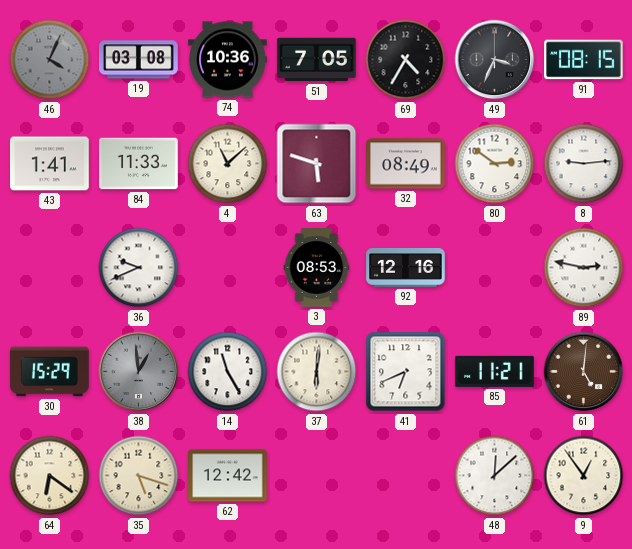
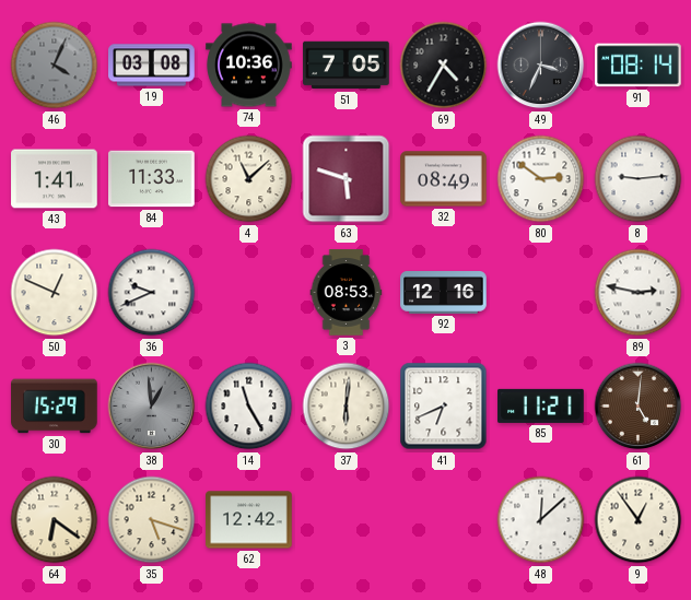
91: 08:15 -> 08:14 (639, 66)
50: none -> 12:49 (55, 293)
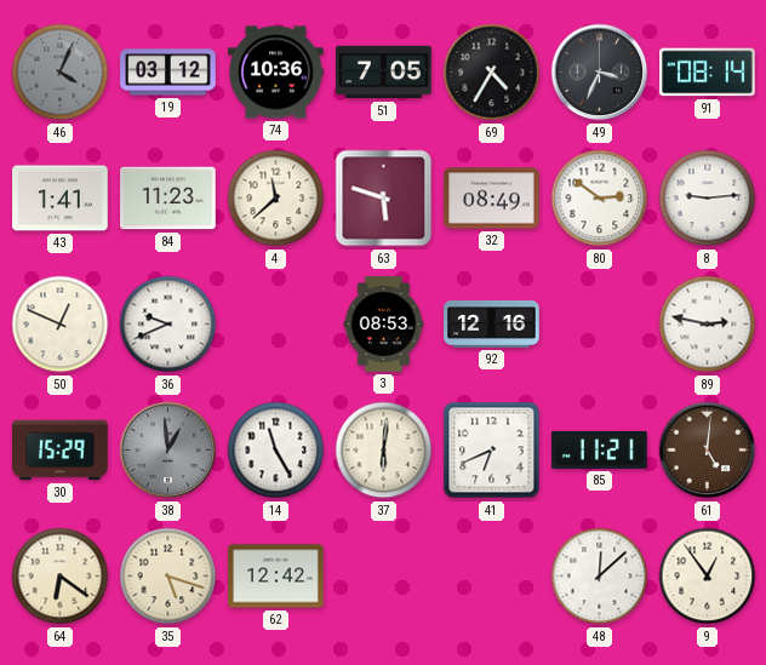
19: 03:08 -> 03:12 (168, 73)
84: 11:33 -> 11:23 (168, 199)
4: 11:08 -> 11:38 (276, 199)
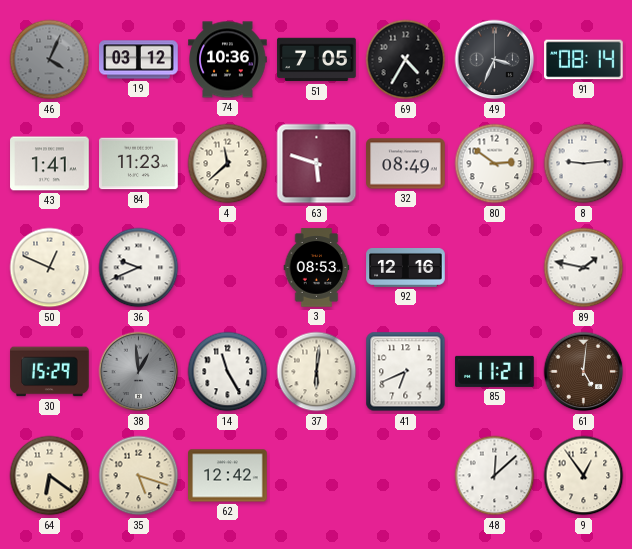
89: 2:47 -> 1:47 (584, 268)
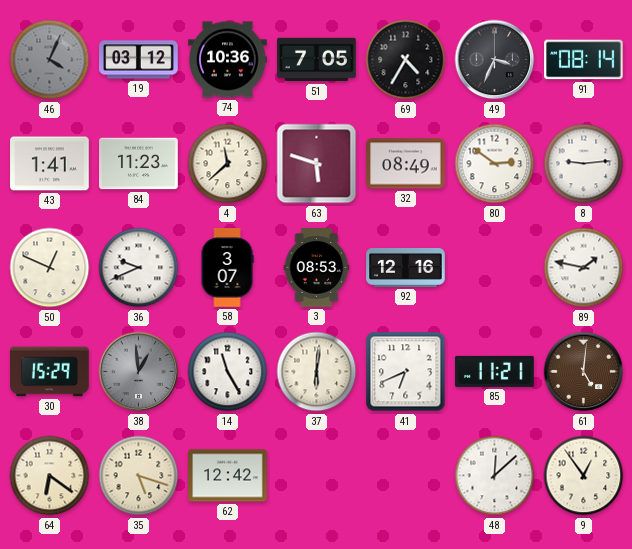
58: none -> 3:07 (227, 268)
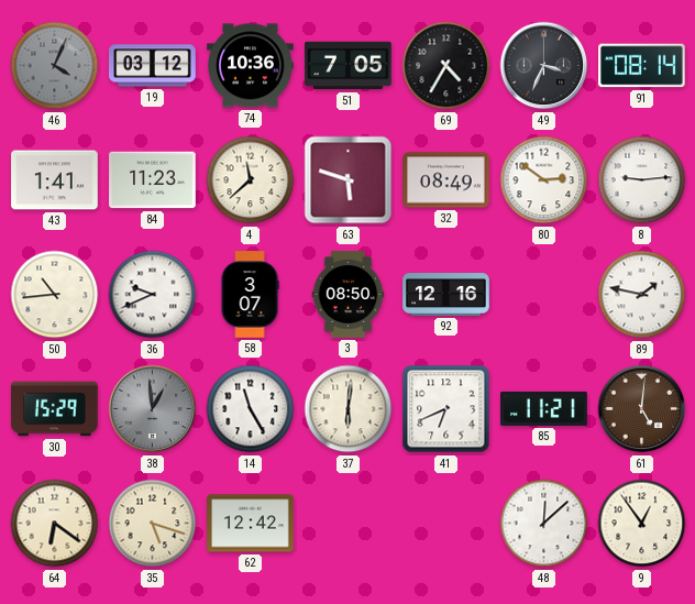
50: 12:49 -> 10:44 (55, 295)
3: 08:53 -> 08:50 (349, 295)
